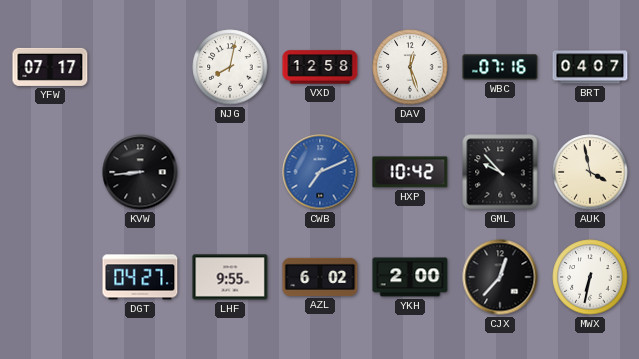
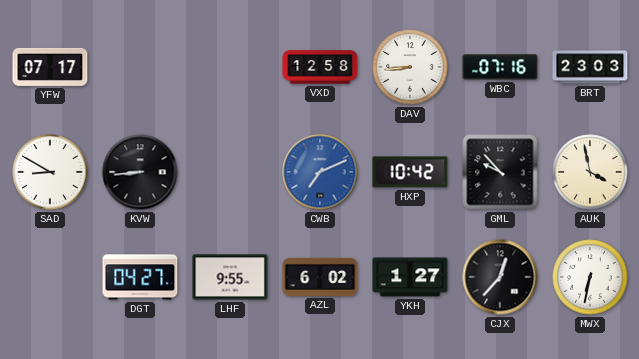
NJG: 8:02 -> none (230, 67)
DAV: 12:27 -> 8:44 (410, 67)
BRT: 04:07 -> 23:03 (590, 67)
SAD: none -> 8:50 (50, 172)
YKH: 2:00 -> 1:27 (410, 277)
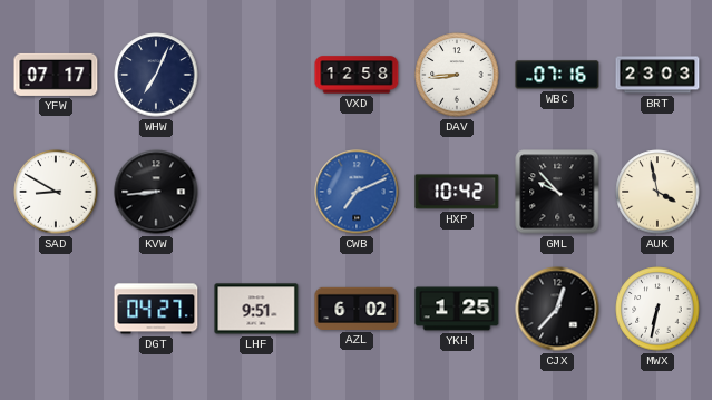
WHW: none -> 7:04 (156, 75)
LHF: 9:55 -> 9:51 (256, 309)
YKH: 1:27 -> 1:25 (457, 309)
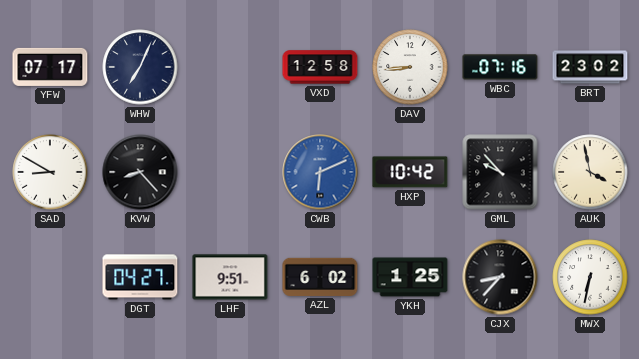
BRT: 23:03 -> 23:02 (590, 67)
KVW: 8:44 -> 8:23 (140, 172)
CWB: 7:11 -> 6:11 (320, 172)
CJX: 12:37 -> 8:37 (500, 277)
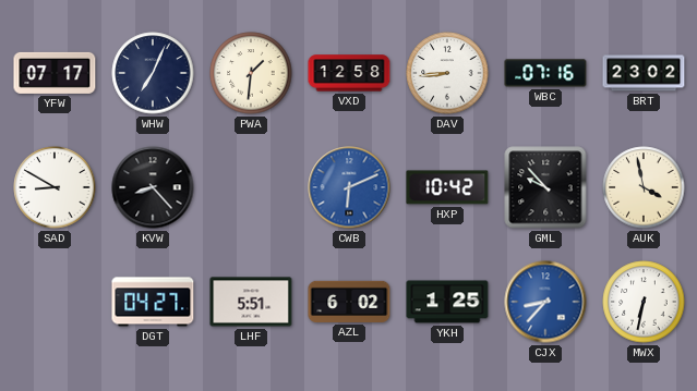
PWA: none -> 1:31 (251, 73)
LHF: 9:51 -> 5:51 (251, 302)
CJX dial: black -> blue (545, 302)
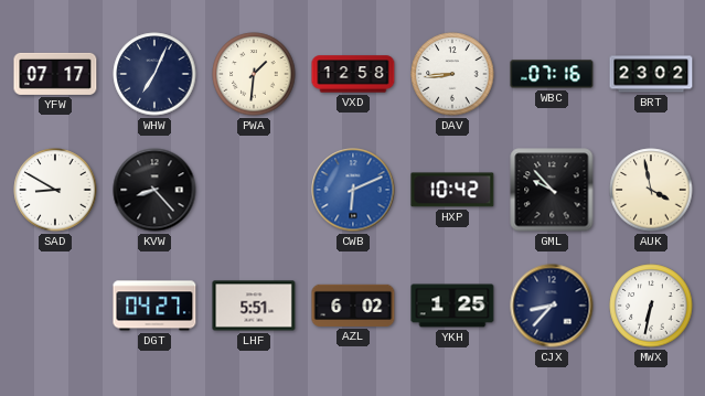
CJX dial: blue -> navy (552, 306)
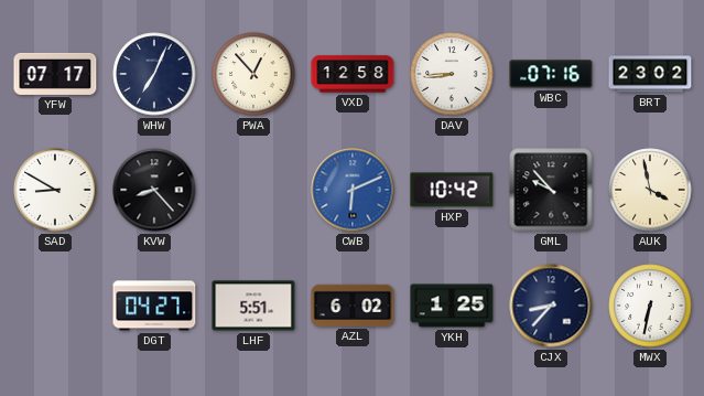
PWA: 1:31 -> 12:53 (253, 74)
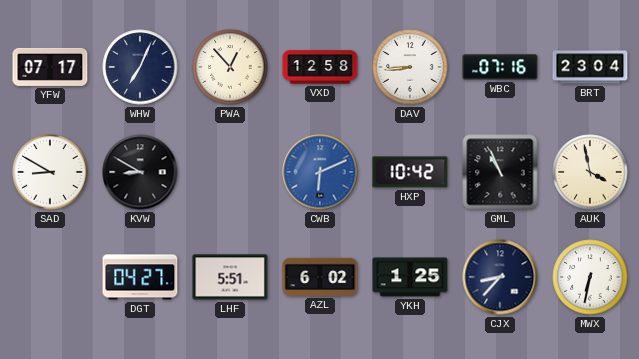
BRT: 23:02 -> 23:04 (590, 67)
KVW: 8:23 -> 8:50 (140, 172)
GML: 9:53 -> 10:56 (500, 172)
